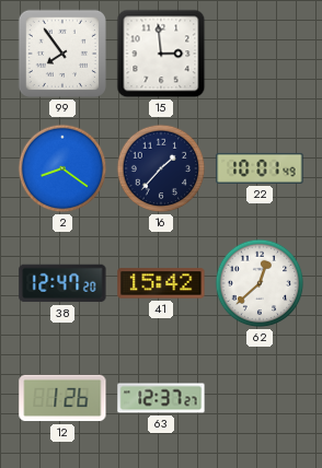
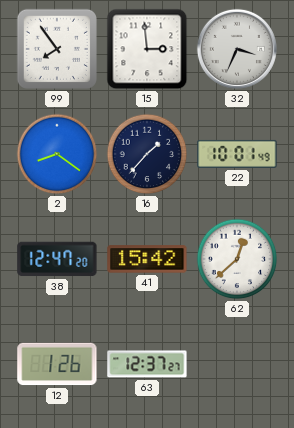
32: none -> 3:34 (237, 49)
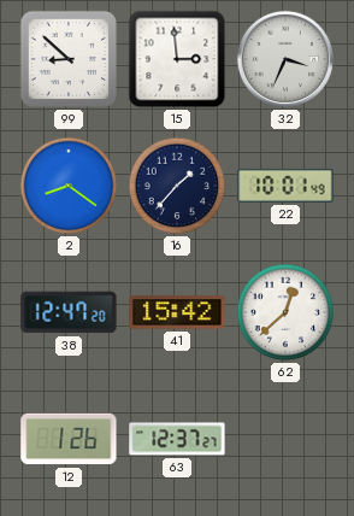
99: 7:54 -> 8:52 (69, 59)
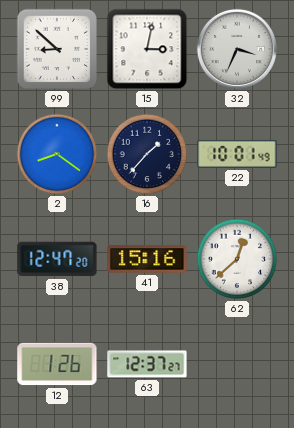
15: 2:59 -> 3:02 (147, 49)
41: 15:42 -> 15:16 (147, 259)
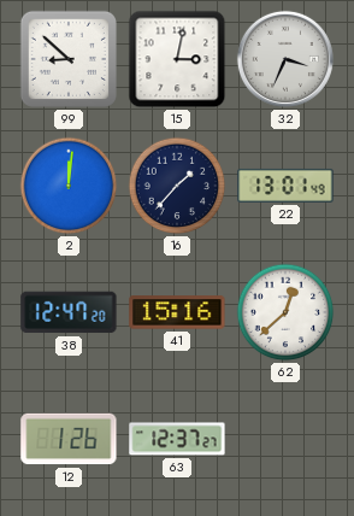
2: 8:21 -> 12:01 (69, 186)
22: 10:01 -> 13:01 (285, 186)
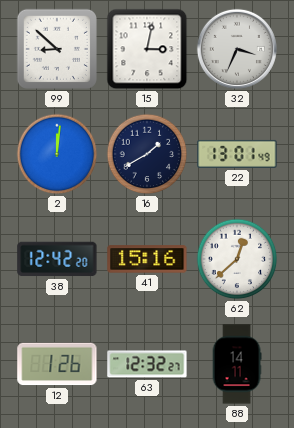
16: 1:37 -> 1:40 (147, 154)
38: 12:47 -> 12:42 (57, 259)
63: 12:37 -> 12:32 (147, 364)
88: none -> 14:11 (237, 364)
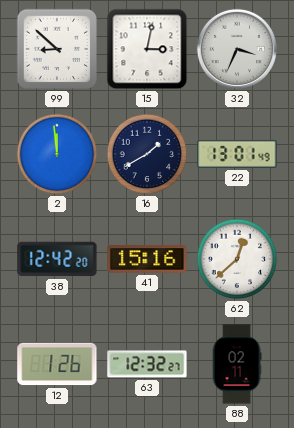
2: 12:01 -> 11:59 (57, 154)
88: 14:11 -> 02:11 (237, 364)
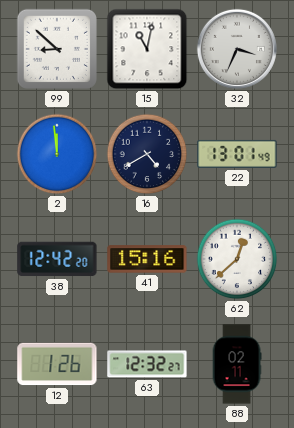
15: 3:02 -> 11:02 (147, 49)
16: 1:40 -> 4:40 (147, 154)
